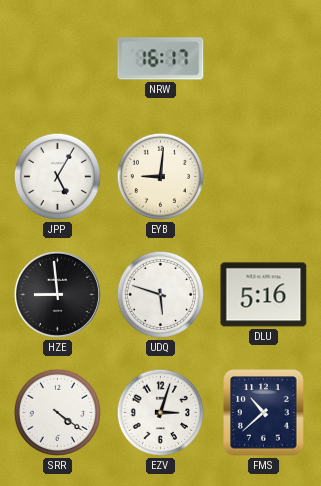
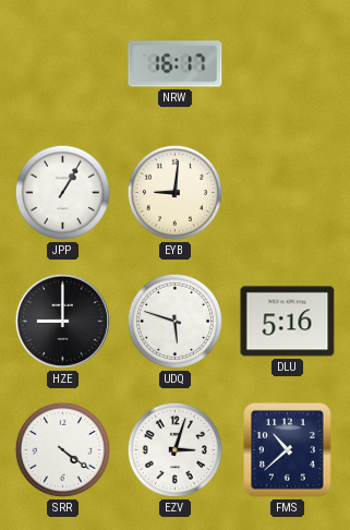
JPP: 5:05 -> 1:05 (62, 192)
HZE: 8:59 -> 9:00 (62, 321)
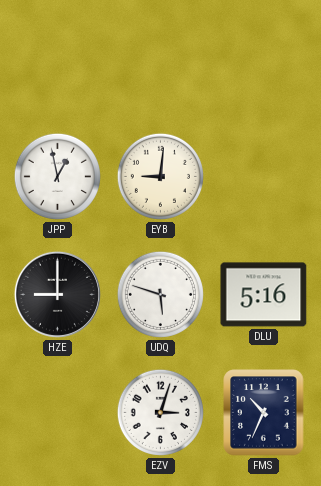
NRW: 16:17 -> none (176, 64)
JPP: 1:05 -> 12:58 (57, 176)
SRR: 4:21 -> none (62, 449)
FMS: 10:38 -> 10:34 (264, 413)
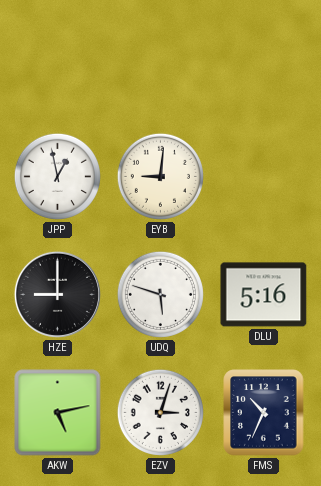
AKW: none -> 5:13 (58, 413)
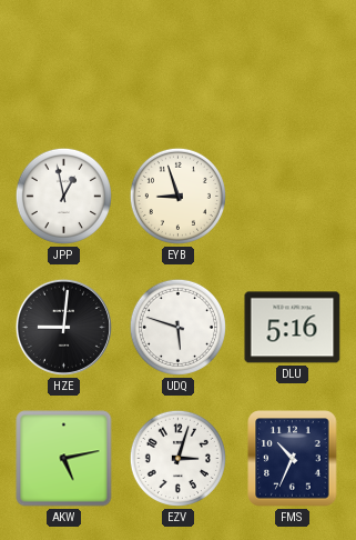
EYB: 9:01 -> 8:57 (177, 196)
HZE: 9:00 -> 9:01 (63, 327)
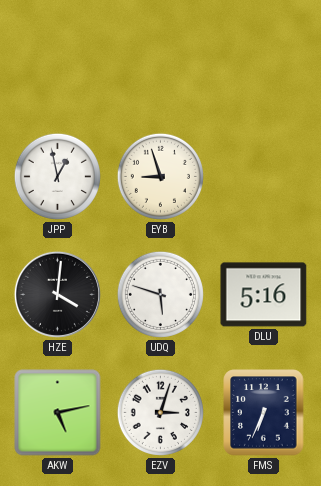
HZE: 9:01 -> 4:01 (57, 294)
FMS: 10:34 -> 6:34 (264, 413)
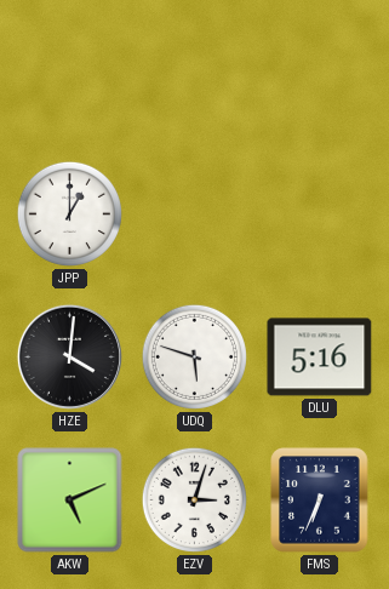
JPP: 12:58 -> 1:00 (69, 213)
EYB: 8:57 -> none (160, 176)
AKW: 5:13 -> 5:11 (70, 501)
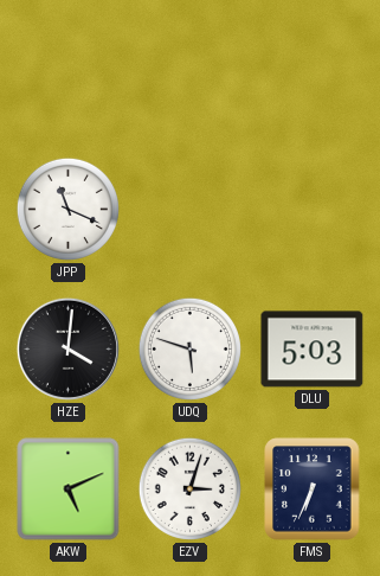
JPP: 1:00 -> 11:19 (67, 209)
DLU: 5:16 -> 5:03 (313, 350)
